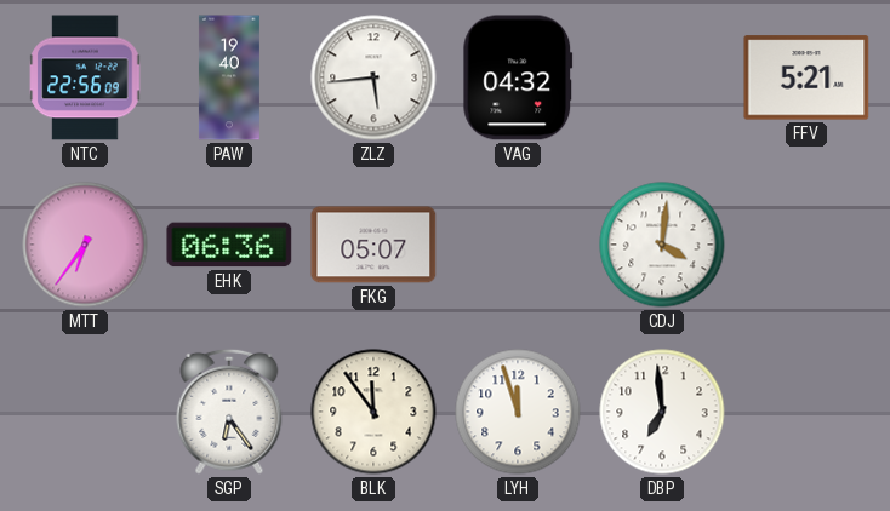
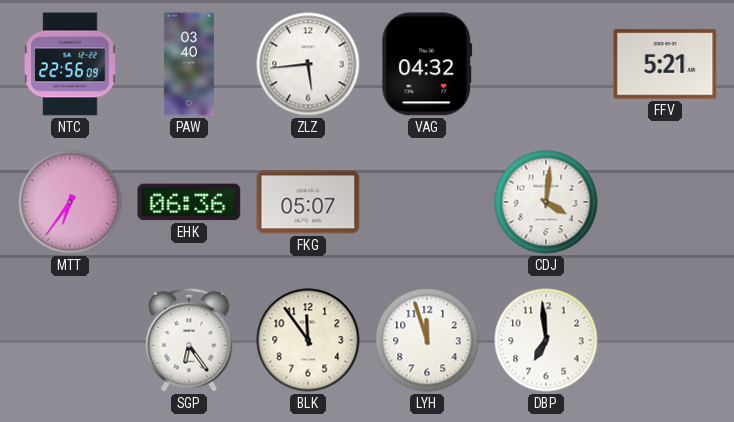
PAW: 19:40 -> 03:40 (189, 64)
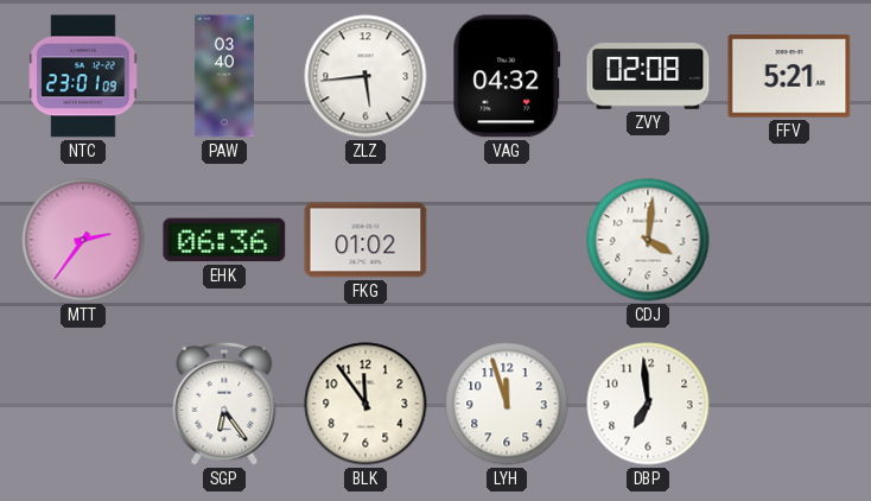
NTC: 22:56 -> 23:01 (83, 76)
ZVY: none -> 02:08 (648, 76)
MTT: 6:36 -> 2:36 (83, 240)
FKG: 05:07 -> 01:02 (365, 240)
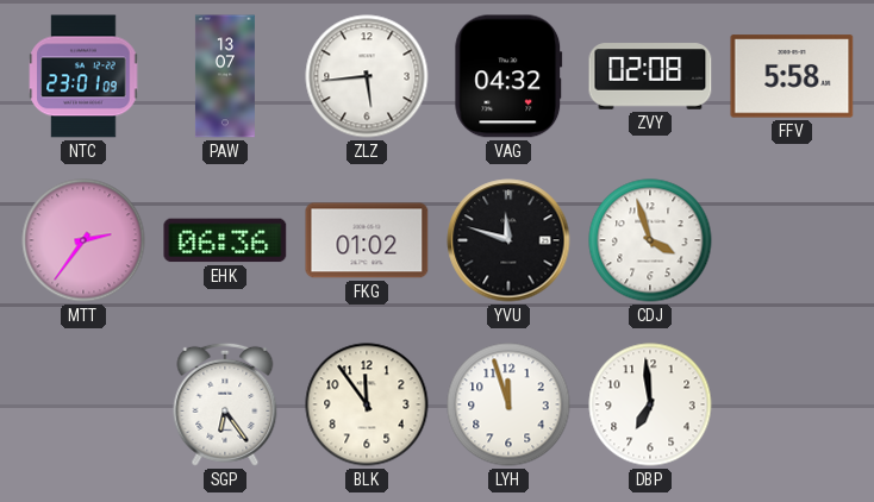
PAW: 03:40 -> 13:07 (225, 76)
FFV: 5:21 -> 5:58 (792, 76)
YVU: none -> 11:48 (508, 240)
CDJ: 4:01 -> 3:57 (650, 240)
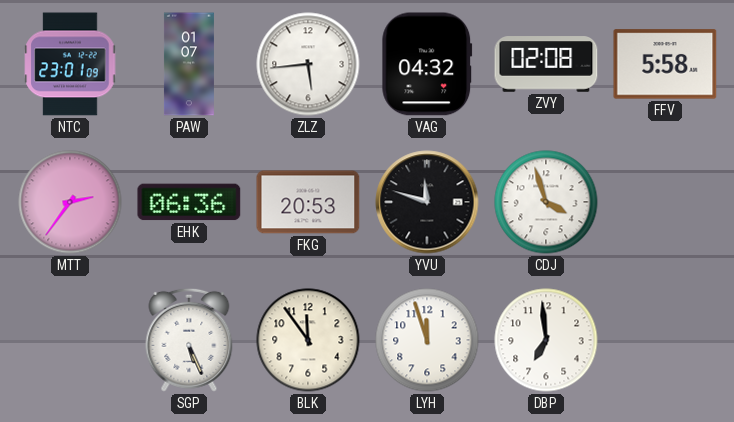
PAW: 13:07 -> 01:07 (189, 64)
FKG: 01:02 -> 20:53 (308, 202)
SGP: 6:24 -> 5:26 (189, 340)
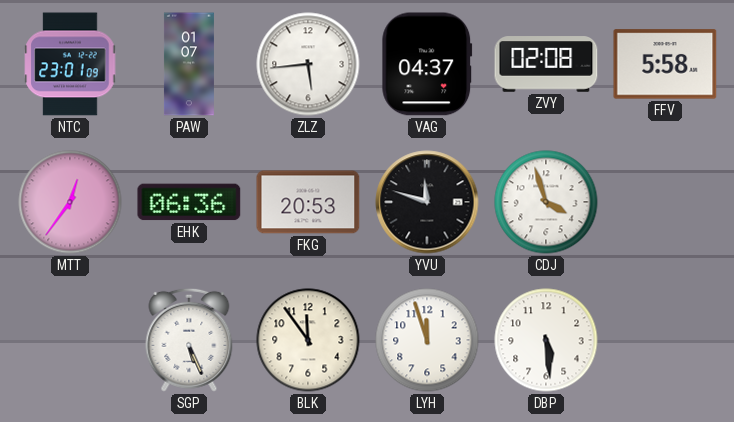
VAG: 04:32 -> 04:37 (427, 64)
MTT: 2:36 -> 12:36 (70, 202)
DBP: 6:59 -> 5:29 (546, 340)
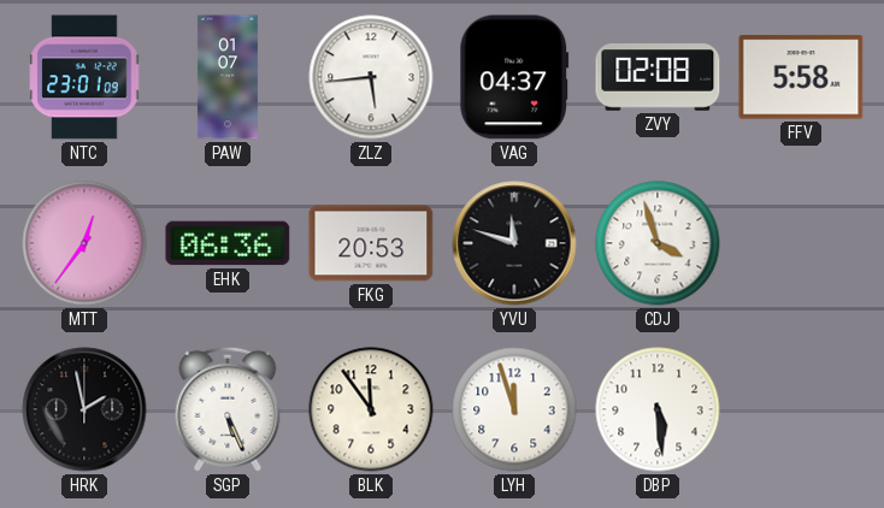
HRK: none -> 1:58 (84, 409)
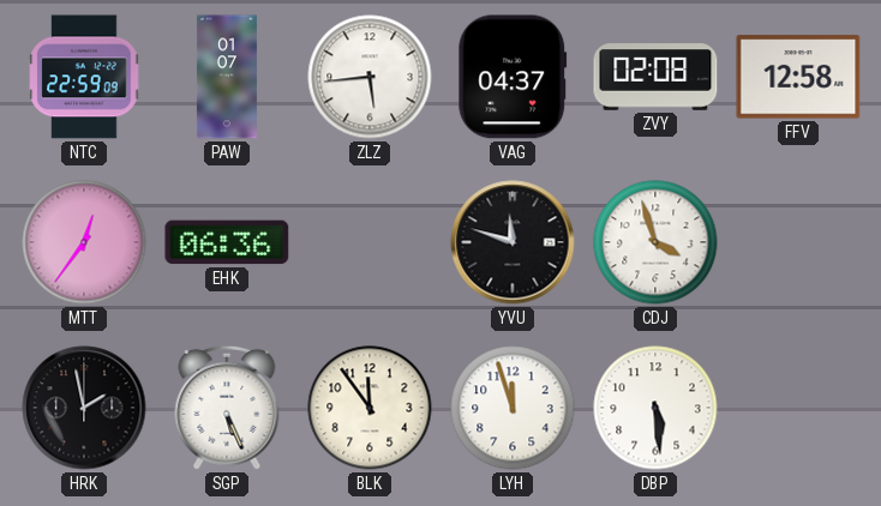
NTC: 23:01 -> 22:59 (84, 77)
FFV: 5:58 -> 12:58 (798, 77)
FKG: 20:53 -> none (371, 243)
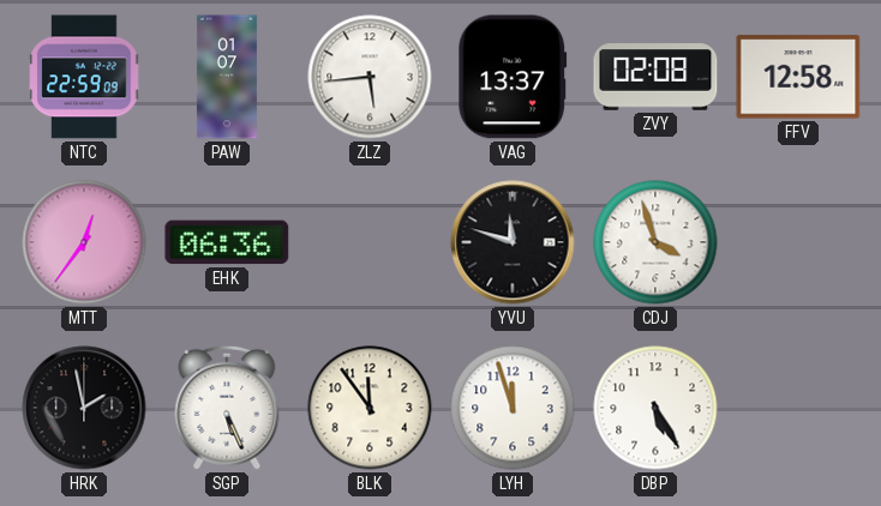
VAG: 04:37 -> 13:37 (513, 77)
DBP: 5:29 -> 5:25 (655, 408)
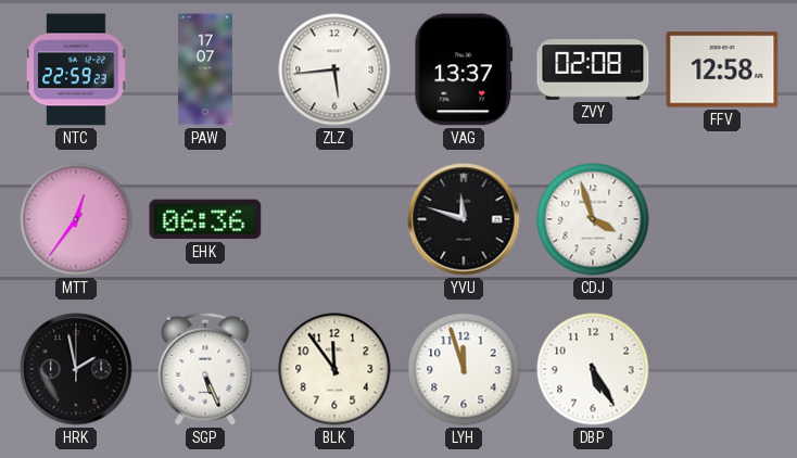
NTC: 22:59:09 -> 22:59:23 (76, 69)
PAW: 01:07 -> 17:07 (205, 69)
